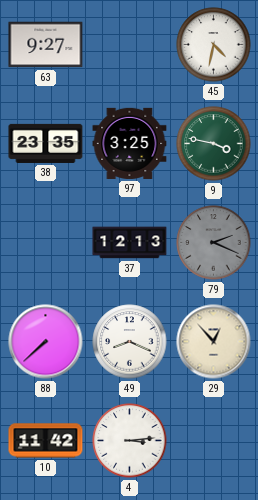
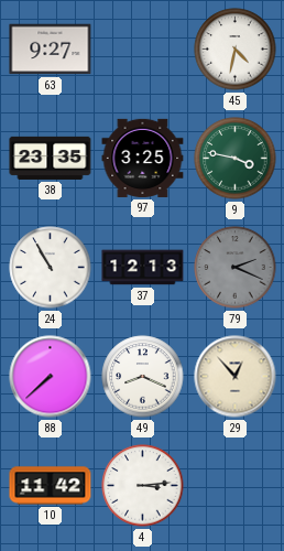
24: none -> 10:55 (51, 268)
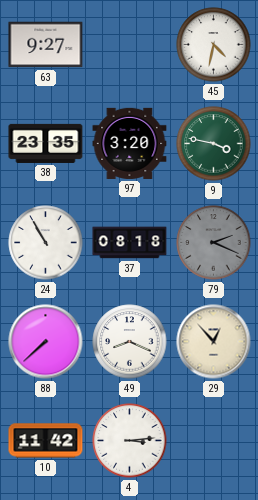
97: 3:25 -> 3:20 (130, 143)
37: 12:13 -> 08:18 (130, 243)
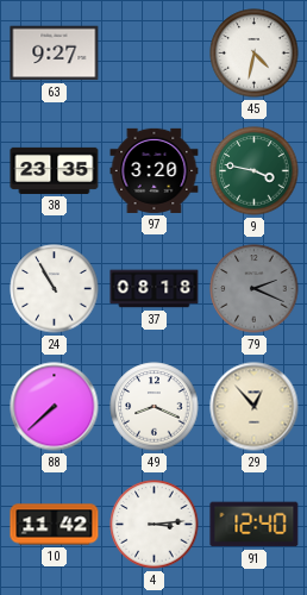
91: none -> 12:40 (255, 525)
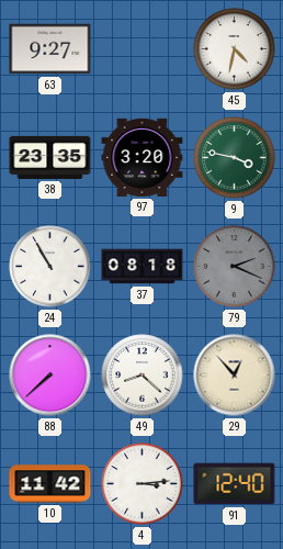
49: 8:19 -> 8:22 (143, 376)
